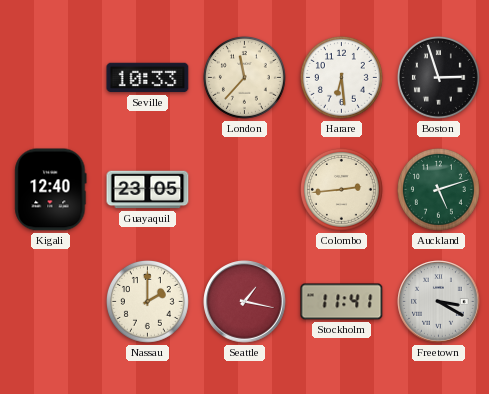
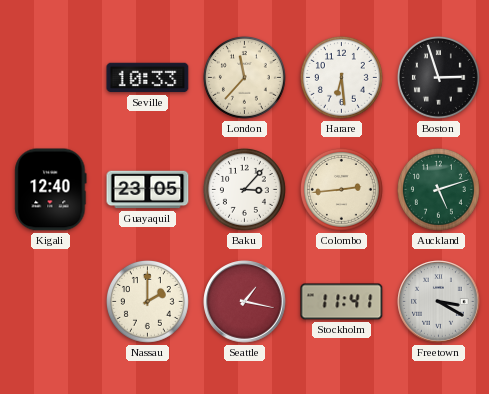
Baku: none -> 3:07 (244, 189)
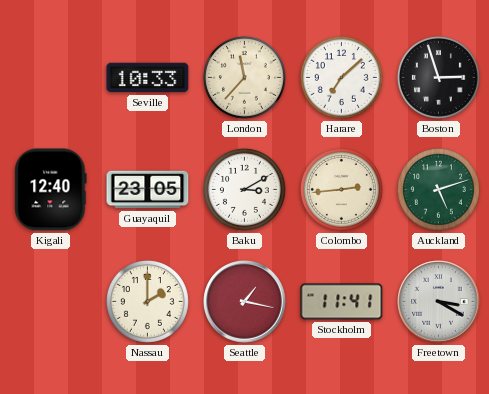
Harare: 6:29 -> 7:08 (341, 77)
Baku: 3:07 -> 3:10 (244, 189)
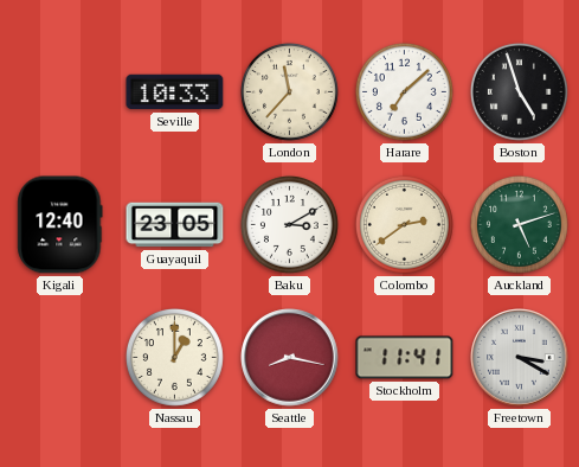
Boston: 2:57 -> 4:57 (519, 91)
Colombo: 2:44 -> 2:39 (404, 224)
Nassau: 2:00 -> 1:00 (174, 357)
Seattle: 1:17 -> 8:17 (290, 358)
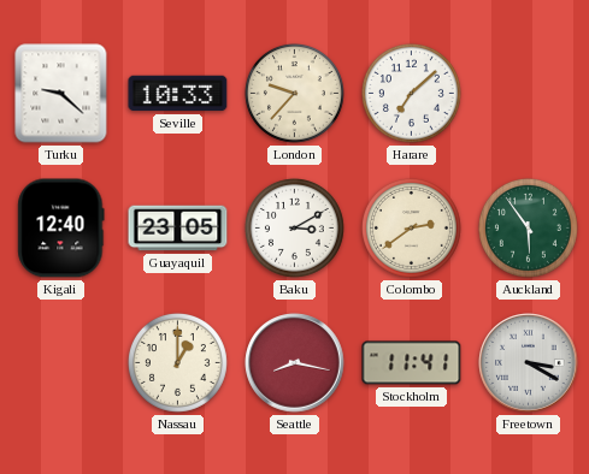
Turku: none -> 9:22 (61, 94)
London: 11:37 -> 9:37 (294, 93)
Boston: 4:57 -> none (519, 91)
Auckland: 5:12 -> 5:54 (528, 227)
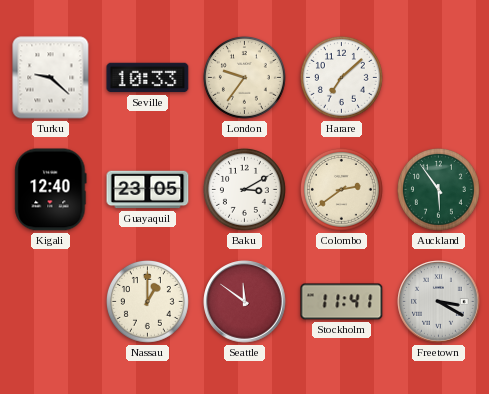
London: 9:37 -> 9:36 (244, 77)
Seattle: 8:17 -> 11:51 (245, 302)
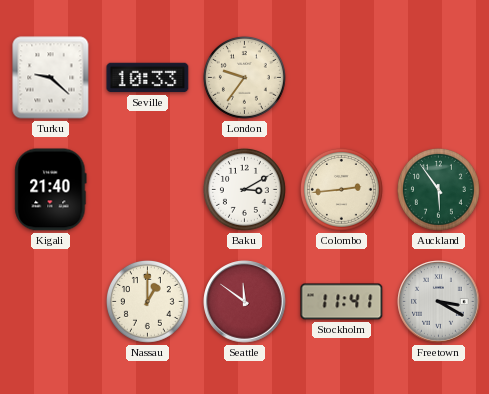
Harare: 7:08 -> none (341, 77)
Kigali: 12:40 -> 21:40 (51, 190)
Guayaquil: 23:05 -> none (148, 190)
Colombo: 2:39 -> 2:44 (341, 189)
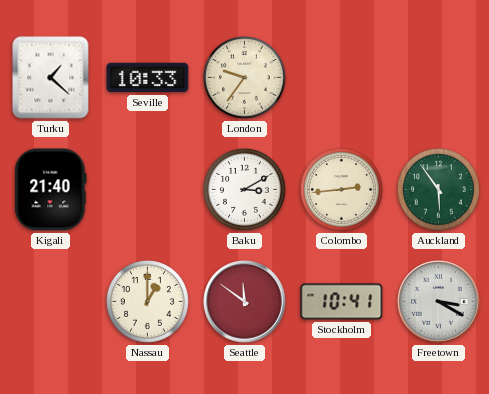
Turku: 9:22 -> 1:22 (51, 78)
Stockholm: 11:41 -> 10:41 (342, 302)
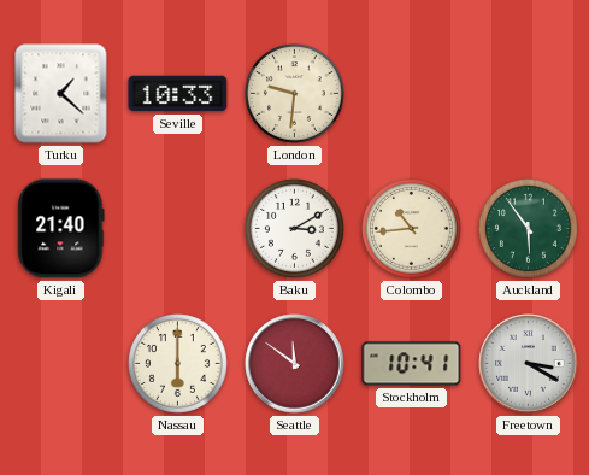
London: 9:36 -> 9:31 (294, 93)
Colombo: 2:44 -> 10:44 (411, 228)
Nassau: 1:00 -> 6:00 (177, 363)
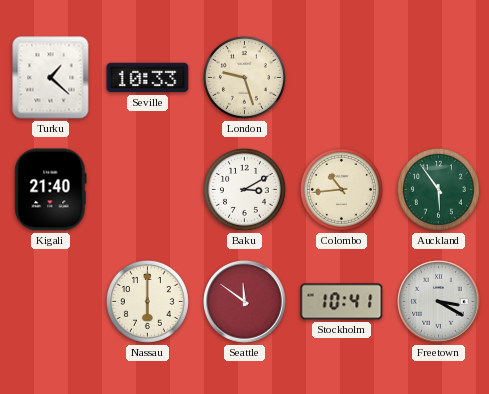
London: 9:31 -> 9:27 (244, 77)
